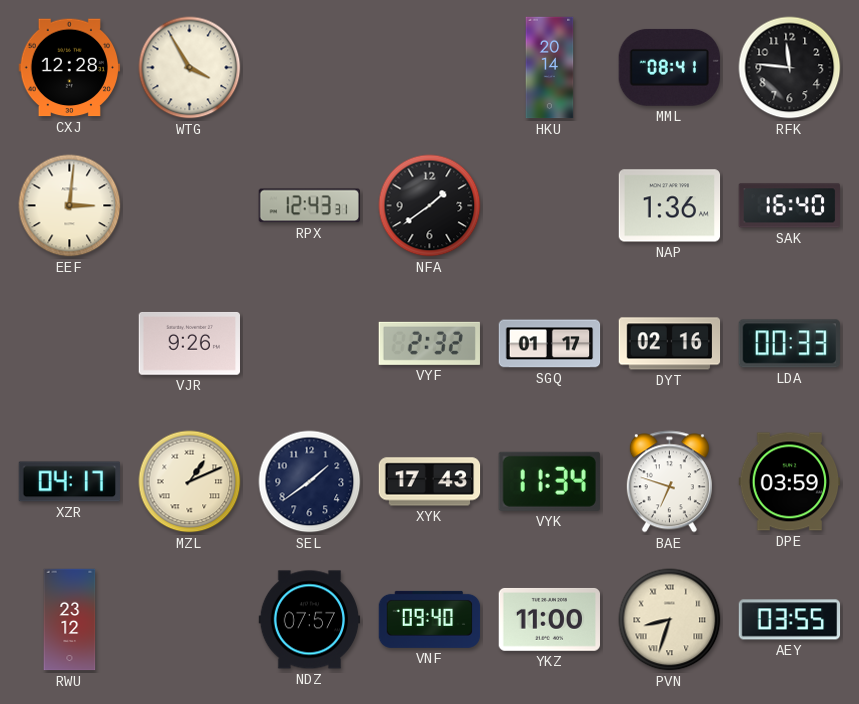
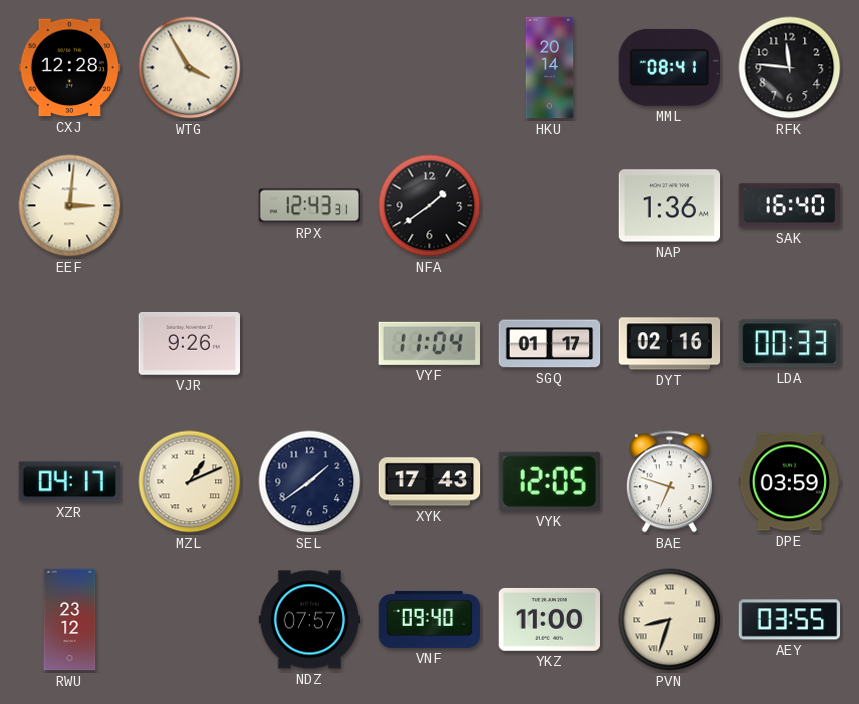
VYF: 2:32 -> 11:04 (429, 343)
VYK: 11:34 -> 12:05 (549, 481)
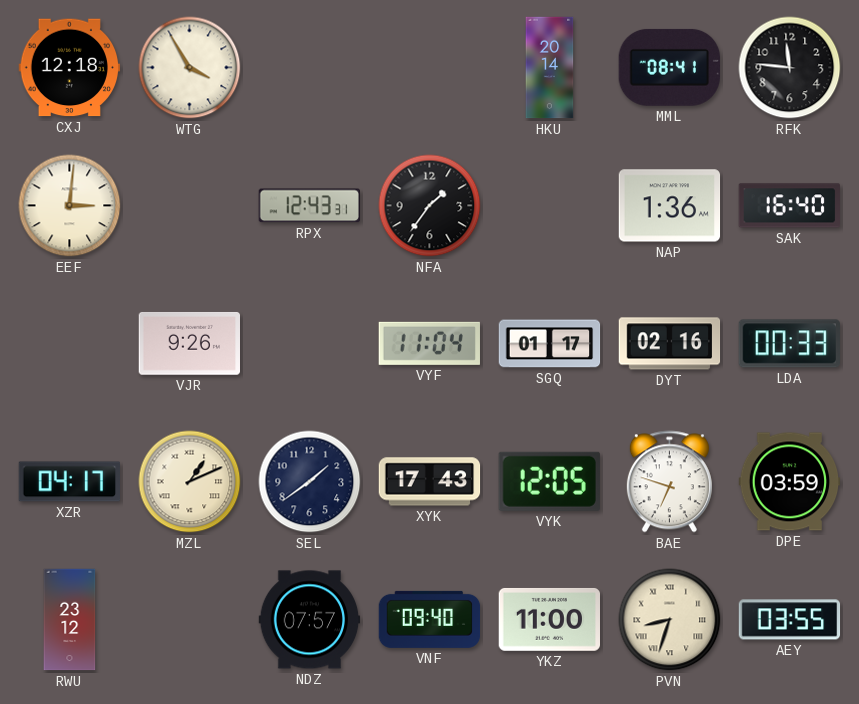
CXJ: 12:28 -> 12:18 (70, 68)
NFA: 1:39 -> 1:36 (430, 206)
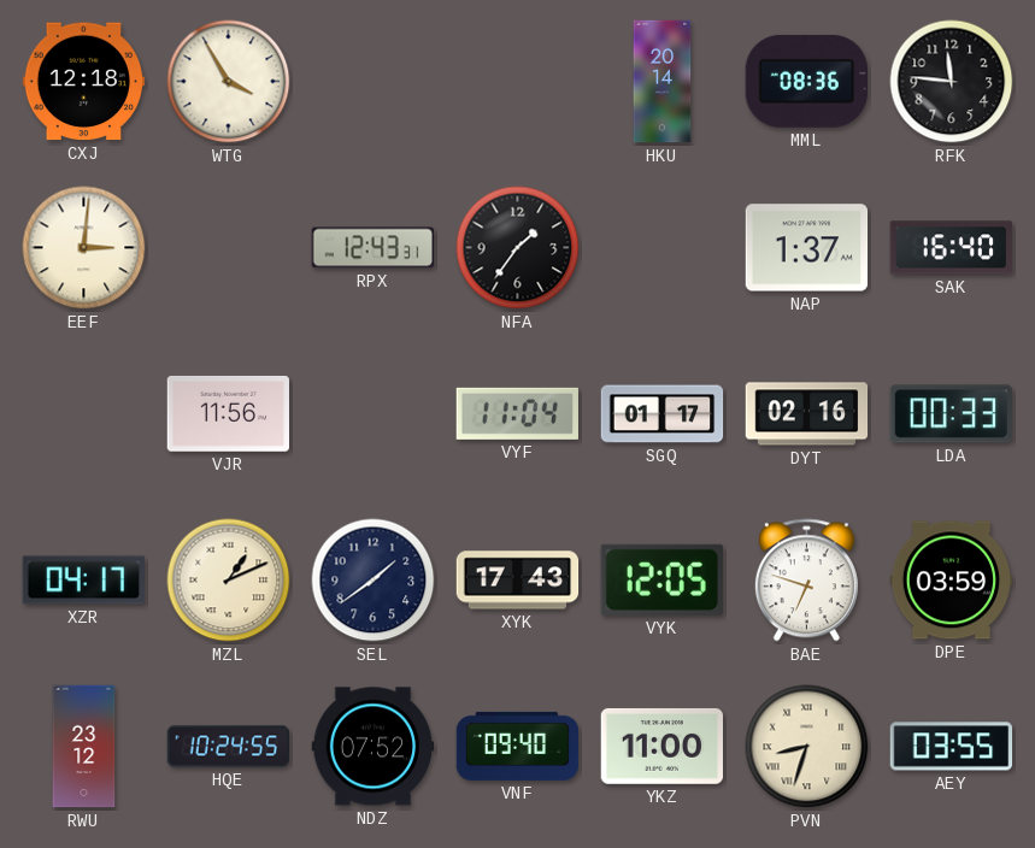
MML: 08:41 -> 08:36 (806, 81)
NAP: 1:36 -> 1:37 (807, 248)
VJR: 9:26 -> 11:56 (229, 413)
HQE: none -> 10:24 (229, 747)
NDZ: 07:57 -> 07:52 (374, 747)
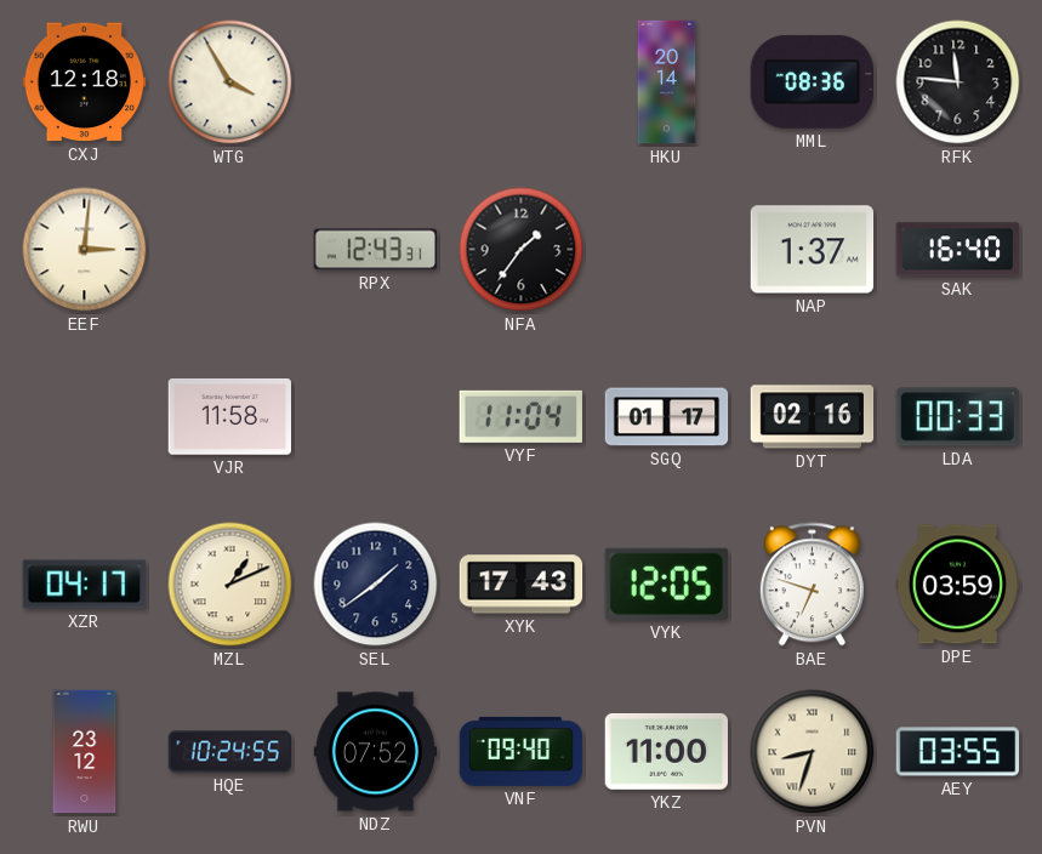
VJR: 11:56 -> 11:58 (230, 416)
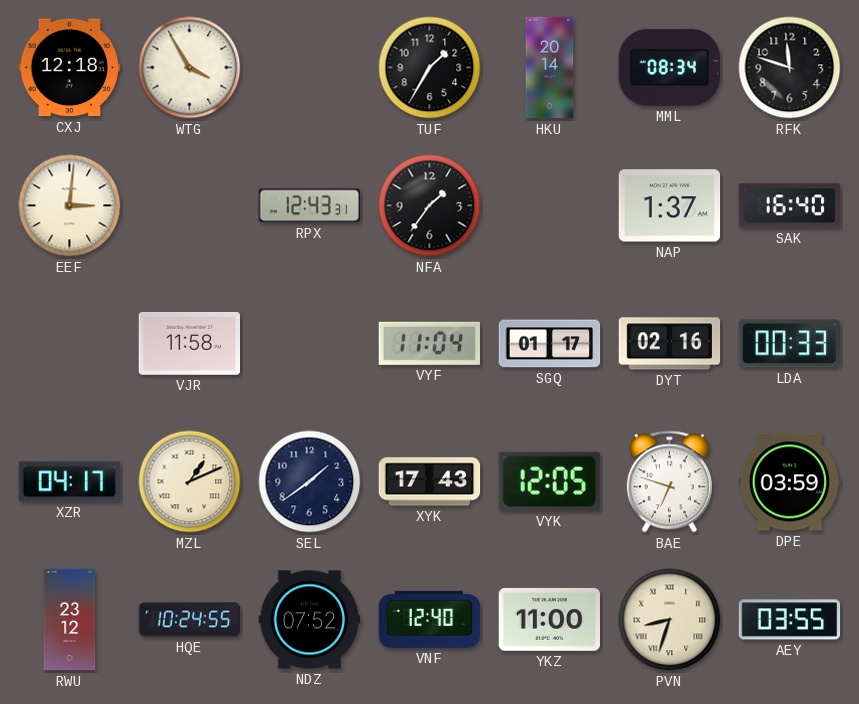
TUF: none -> 1:35 (430, 68)
MML: 08:36 -> 08:34 (669, 67)
RFK: 11:46 -> 11:48 (790, 68)
VNF: 09:40 -> 12:40 (430, 619)
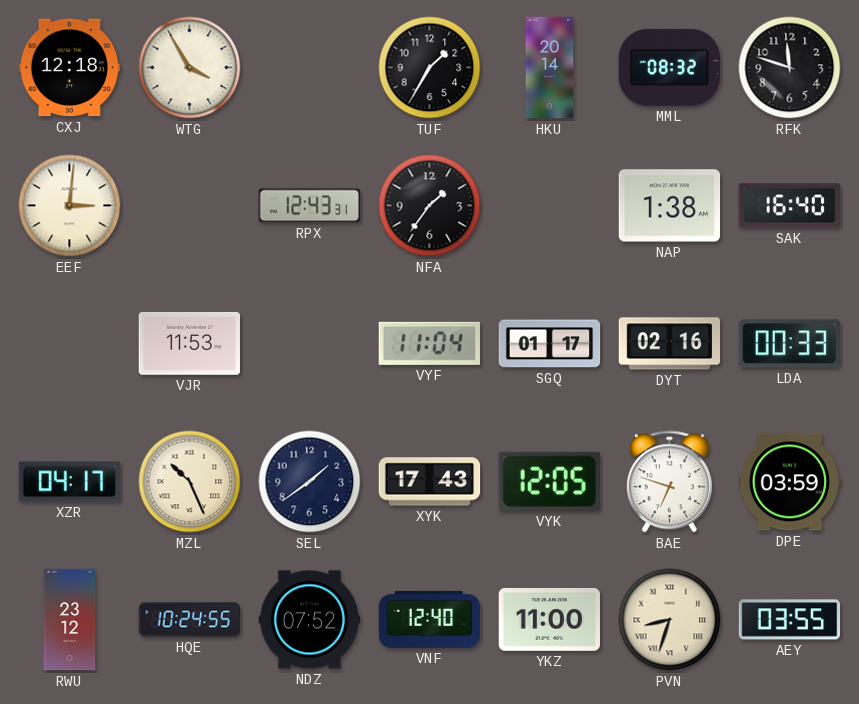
MML: 08:34 -> 08:32 (669, 67)
NAP: 1:37 -> 1:38 (670, 206)
VJR: 11:58 -> 11:53 (190, 343)
MZL: 1:11 -> 10:26 (190, 482)
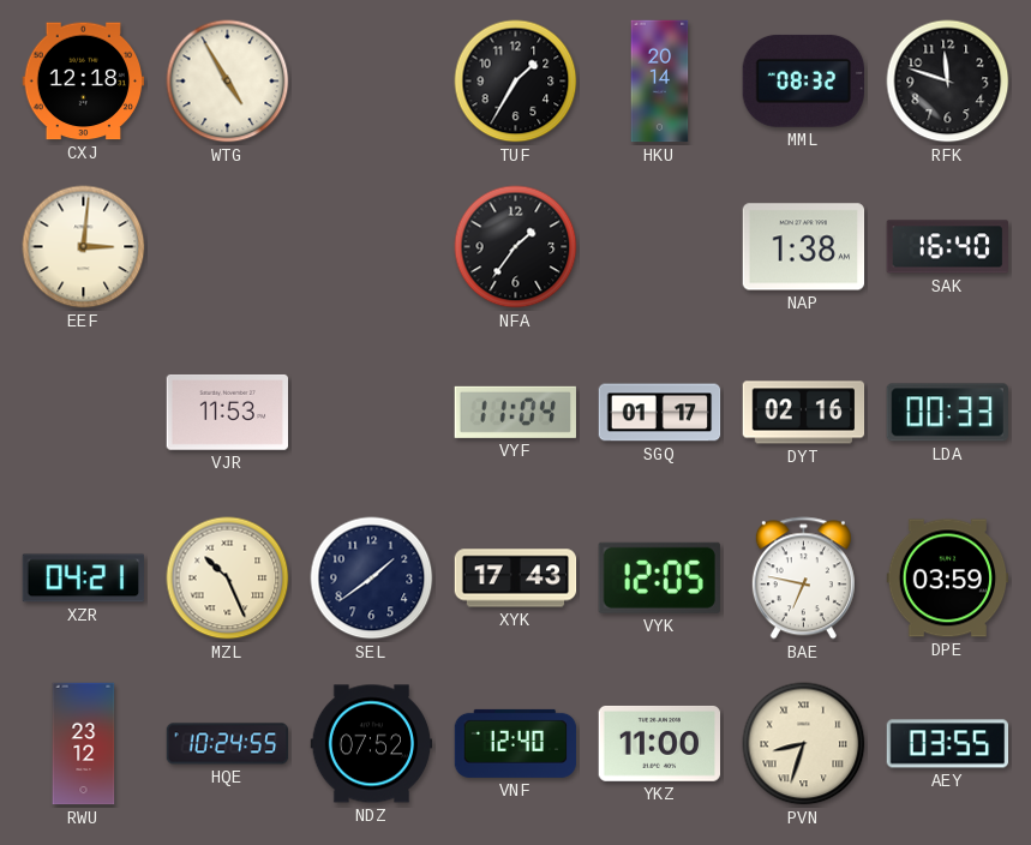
WTG: 3:55 -> 4:55 (228, 82)
RPX: 12:43 -> none (309, 206)
XZR: 04:17 -> 04:21 (83, 579)
BAE: 6:48 -> 6:47 (803, 579)
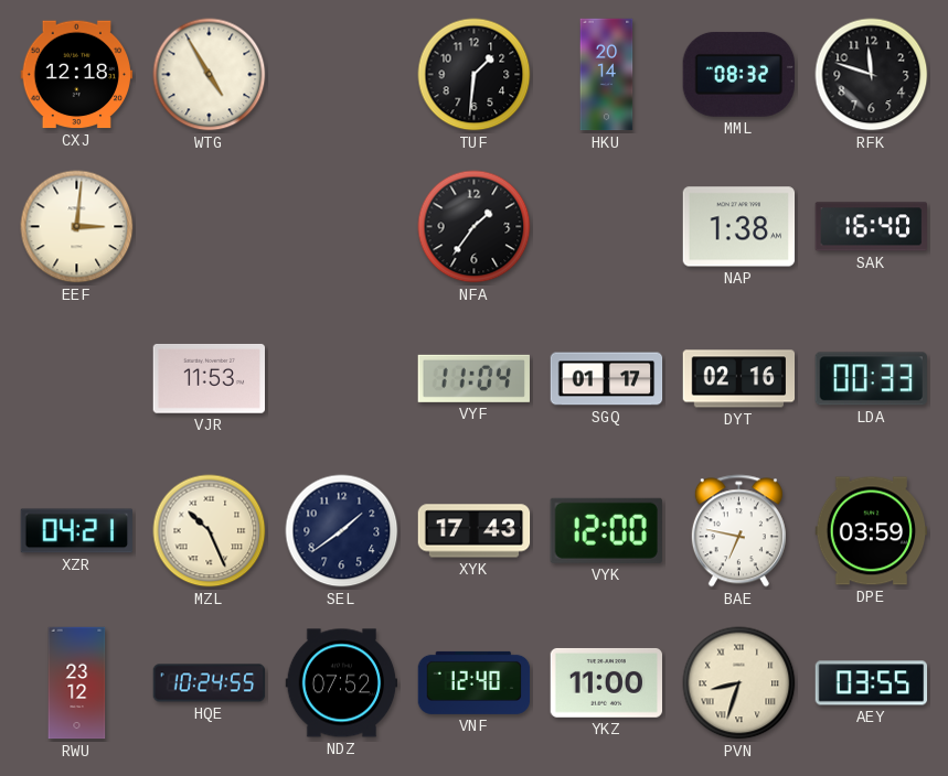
TUF: 1:35 -> 1:31 (475, 75)
VYK: 12:05 -> 12:00 (606, 530)
